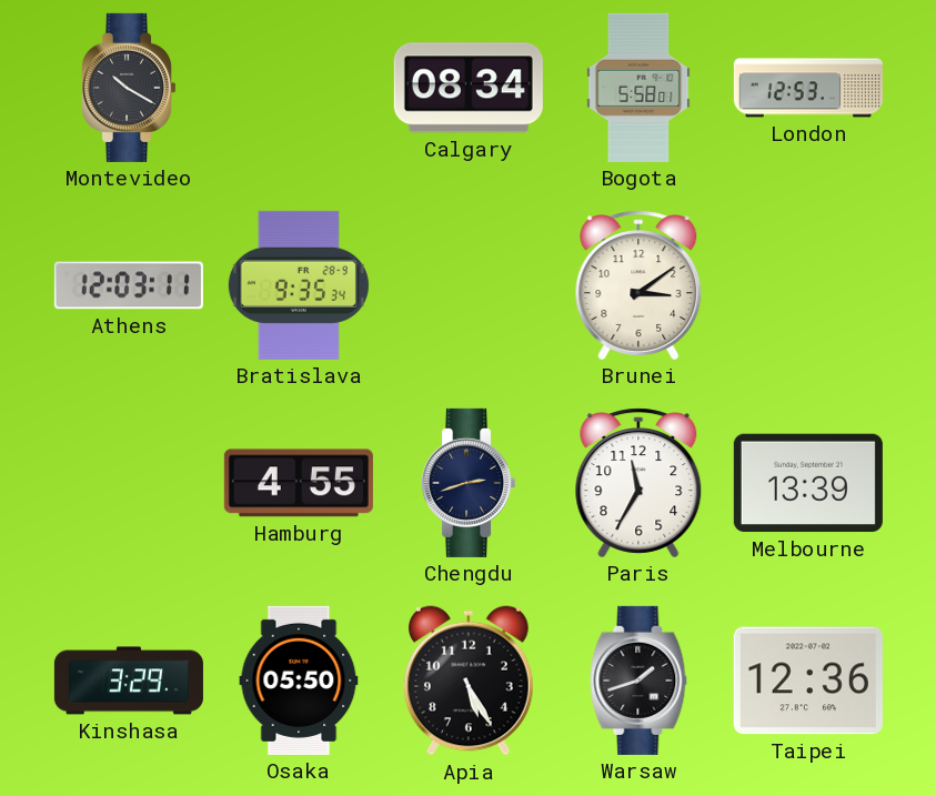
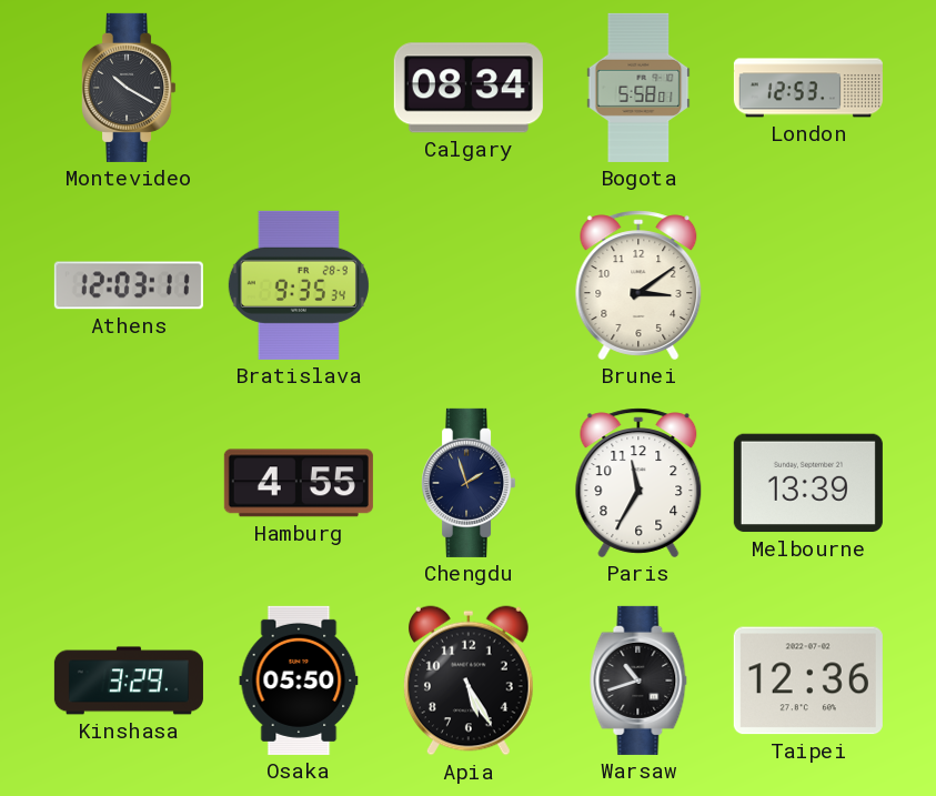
Chengdu: 2:42 -> 1:57 (470, 483)
Warsaw: 1:42 -> 10:42 (638, 681)
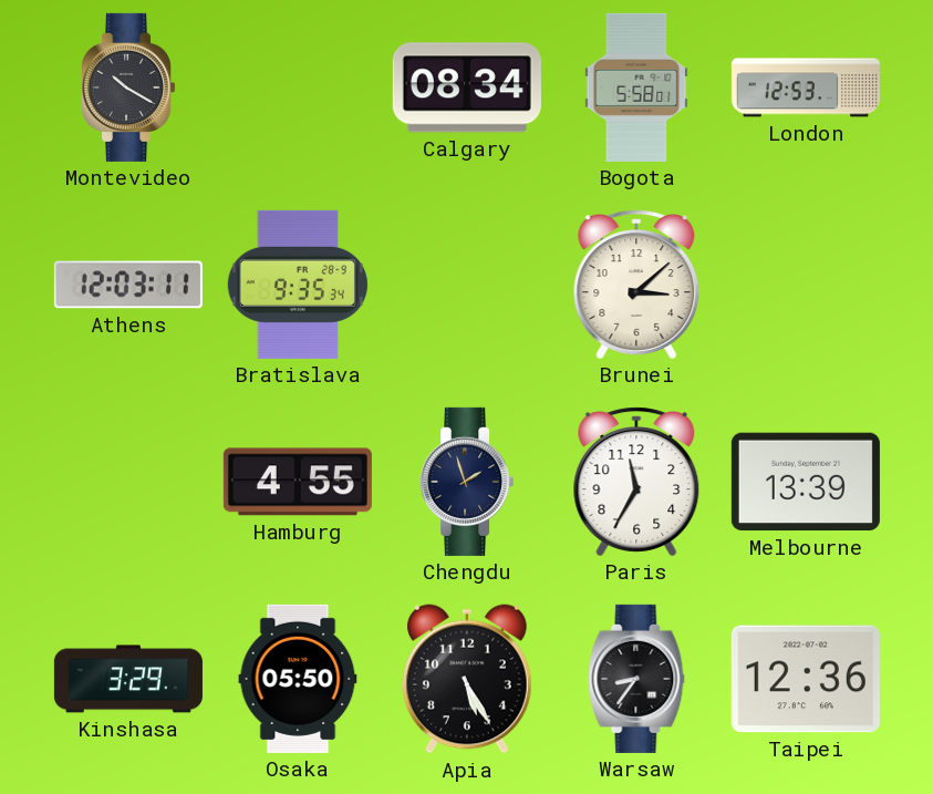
Brunei: 3:09 -> 3:08 (636, 285)
Warsaw: 10:42 -> 8:36 (636, 679)
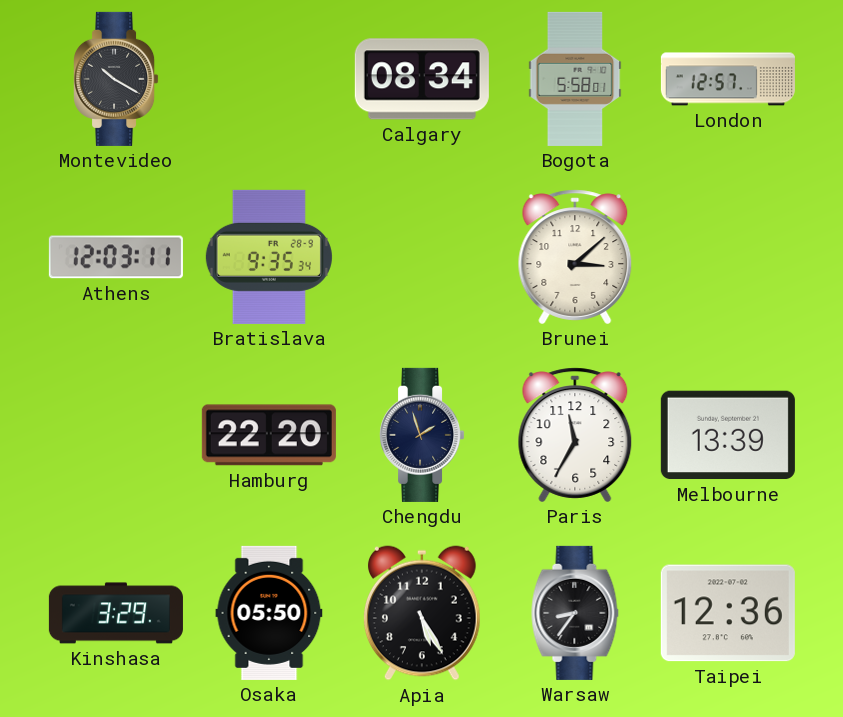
London: 12:53 -> 12:57 (728, 79)
Hamburg: 4:55 -> 22:20 (269, 435)
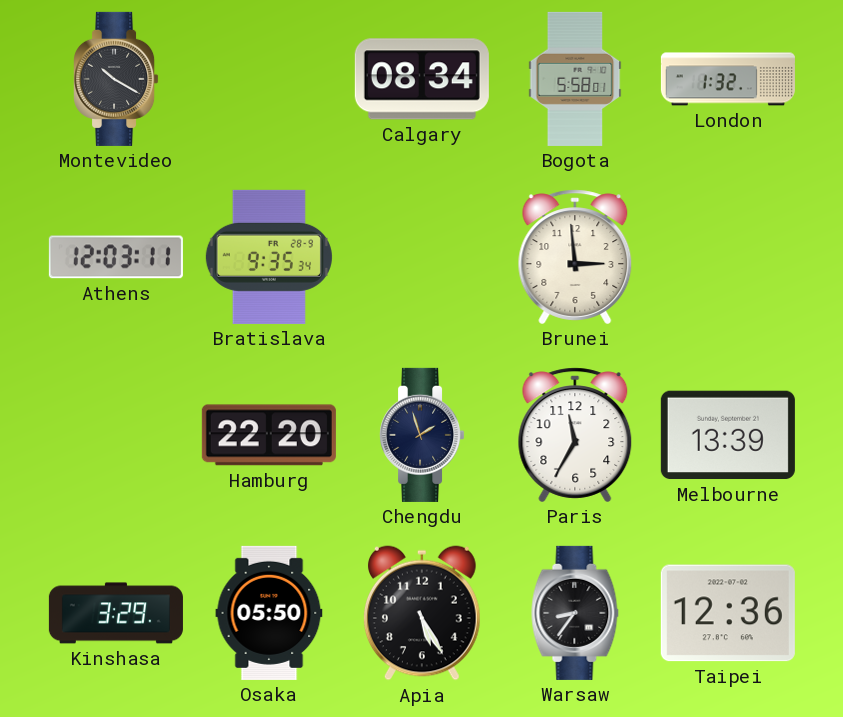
London: 12:57 -> 1:32 (728, 79)
Brunei: 3:08 -> 2:59 (575, 257)
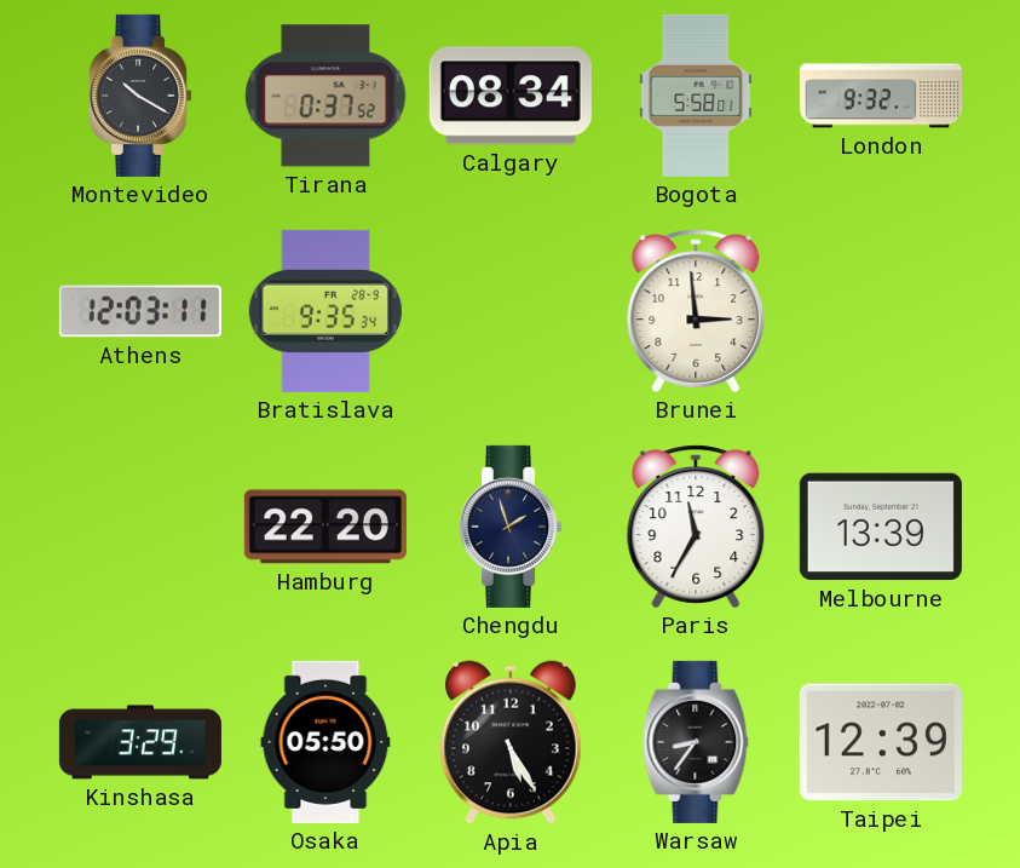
Tirana: none -> 0:37 (325, 96)
London: 1:32 -> 9:32 (881, 96)
Taipei: 12:36 -> 12:39 (881, 742)
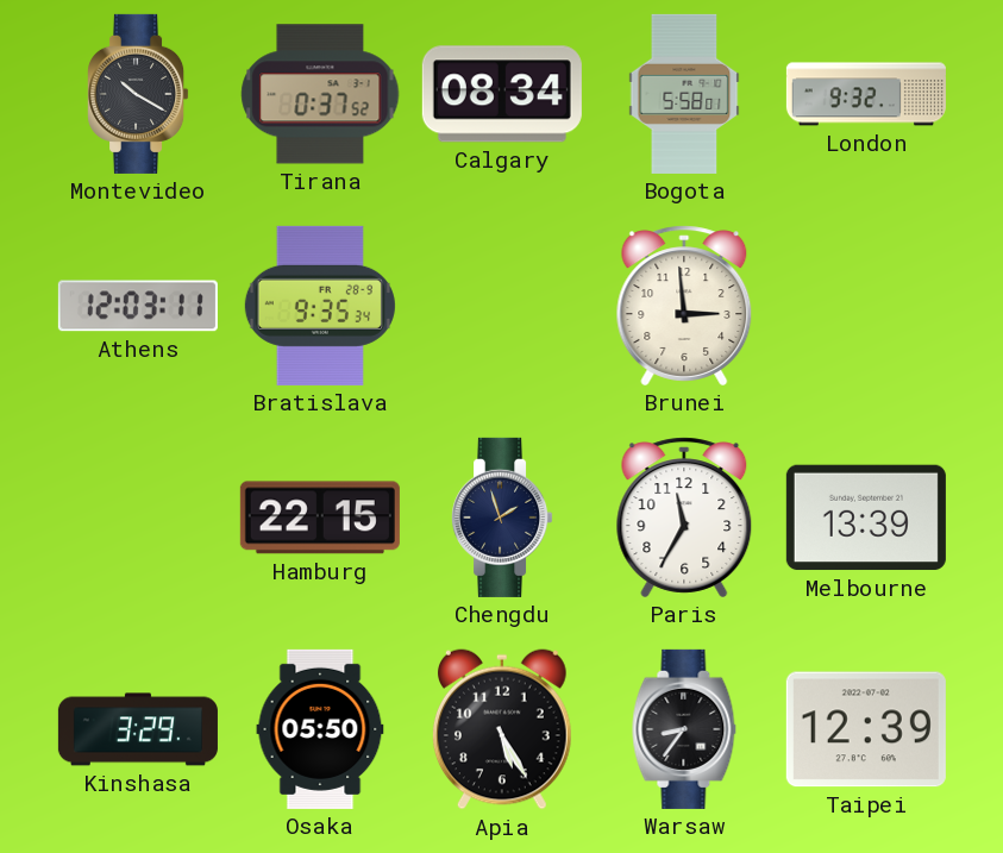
Hamburg: 22:20 -> 22:15 (320, 518)
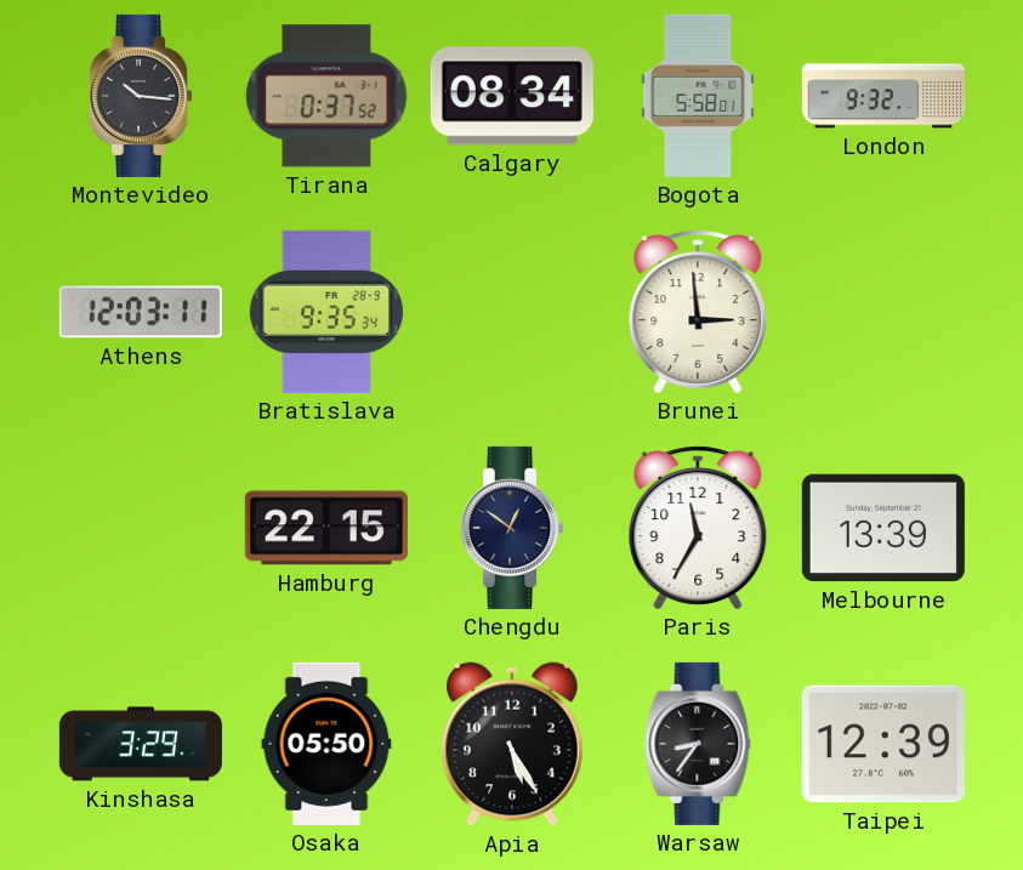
Montevideo: 10:20 -> 10:16 (142, 96)
Chengdu: 1:57 -> 12:51 (513, 528)
